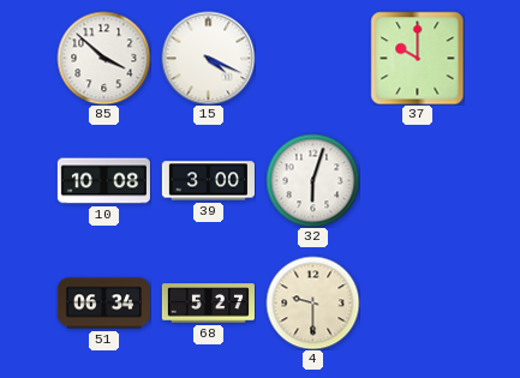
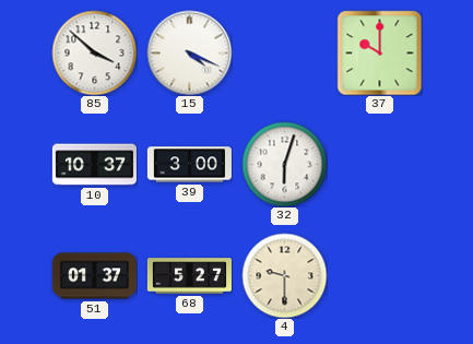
10: 10:08 -> 10:37 (94, 165)
51: 06:34 -> 01:37 (94, 276)
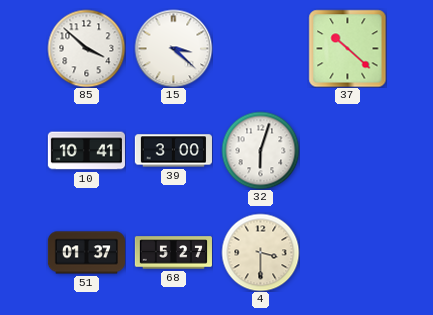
15: 4:19 -> 3:22 (173, 48)
37: 10:00 -> 10:22 (347, 48)
10: 10:37 -> 10:41 (86, 151)
4: 9:30 -> 3:30 (260, 252)
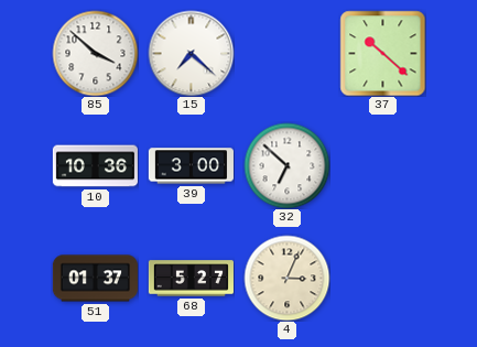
15: 3:22 -> 7:22 (191, 53)
10: 10:41 -> 10:36 (95, 166)
32: 6:03 -> 6:52 (286, 165)
4: 3:30 -> 3:04 (286, 278)
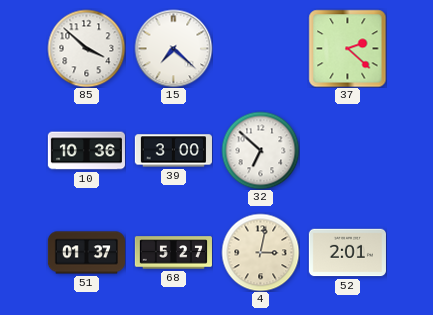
37: 10:22 -> 2:22 (347, 48)
4: 3:04 -> 3:02 (260, 252)
52: none -> 2:01 (347, 253)
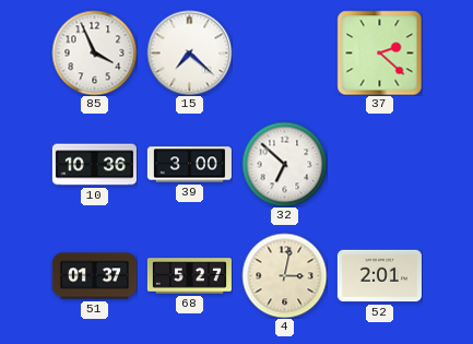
85: 3:52 -> 3:56 (94, 52)
